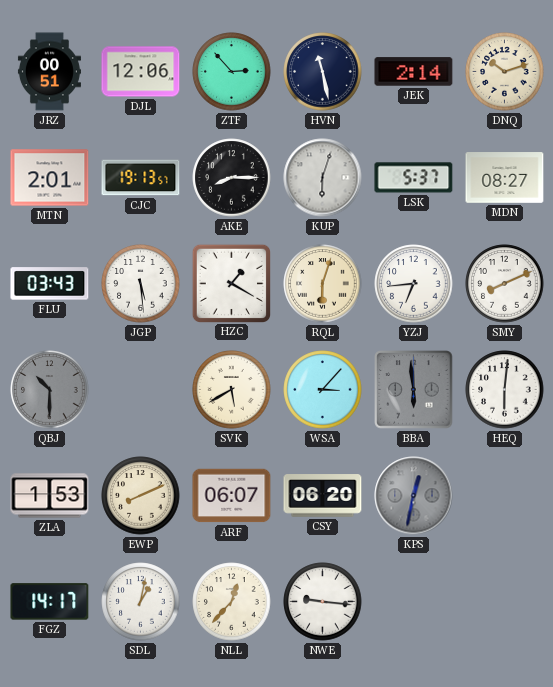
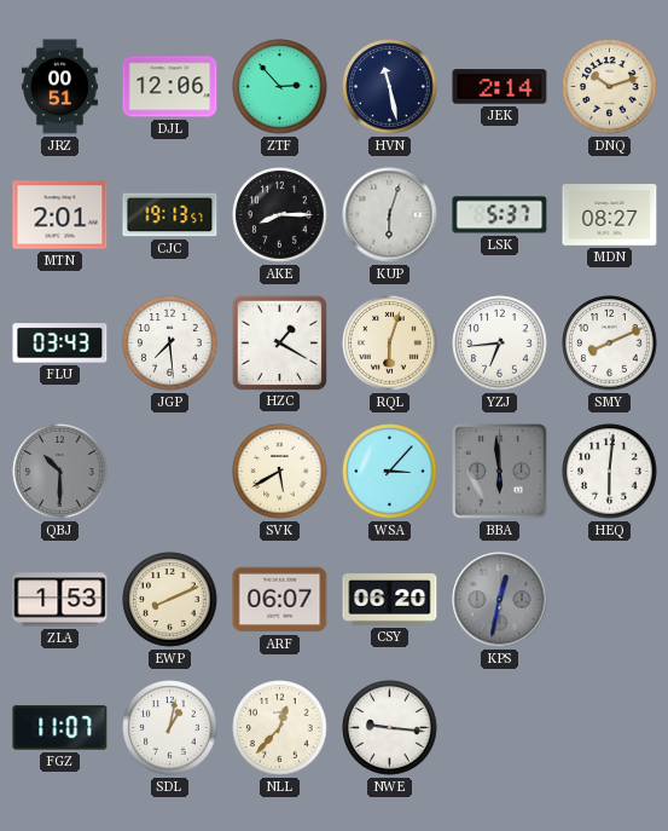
JGP: 5:29 -> 7:29 (170, 344)
FGZ: 14:17 -> 11:07 (60, 728)
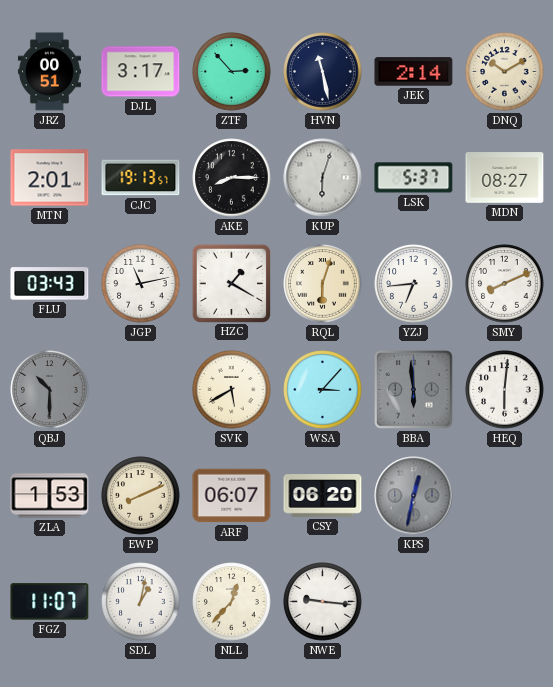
DJL: 12:06 -> 3:17 (141, 72)
DNQ: 10:12 -> 10:10 (505, 72)
JGP: 7:29 -> 11:13 (141, 284)
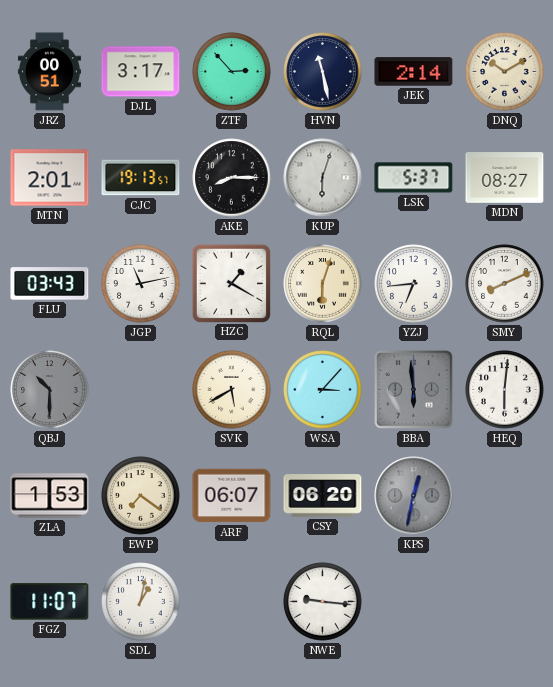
EWP: 8:11 -> 7:21 (141, 496)
NLL: 12:37 -> none (232, 602)
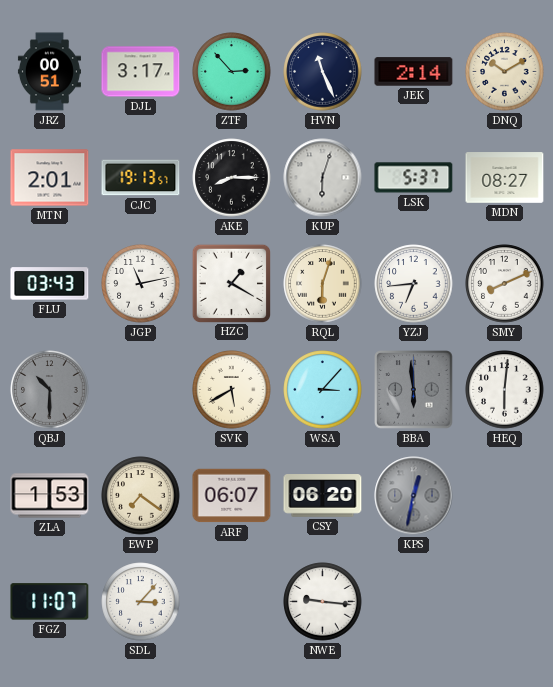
HVN: 11:28 -> 11:26 (323, 72)
SDL: 1:02 -> 3:07 (141, 602)
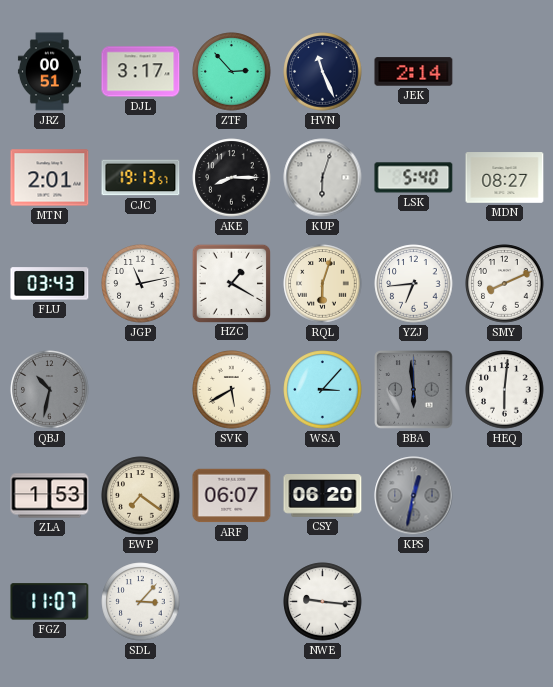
DNQ: 10:10 -> none (505, 72)
LSK: 5:37 -> 5:40 (414, 178)
QBJ: 10:30 -> 10:32 (50, 390)
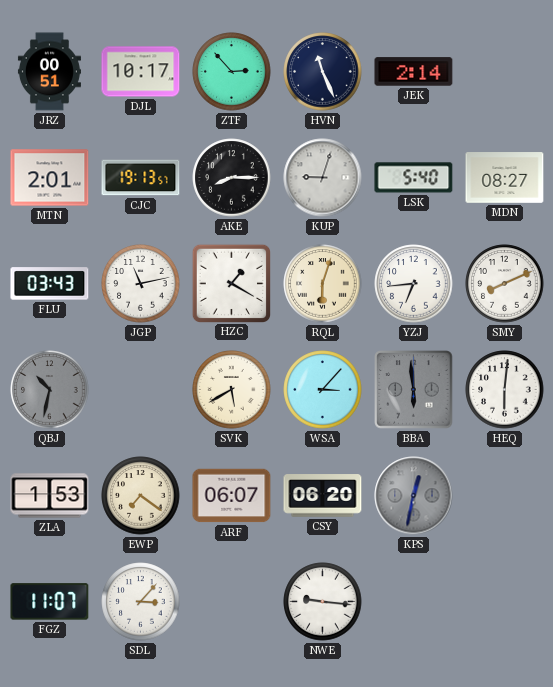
DJL: 3:17 -> 10:17 (141, 72)
KUP: 6:03 -> 9:03 (323, 178)
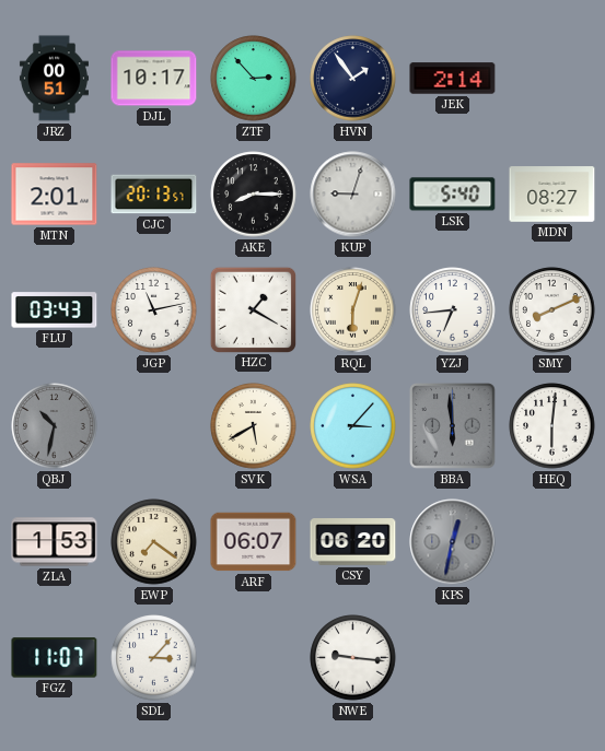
HVN: 11:26 -> 1:54 (353, 79)
CJC: 19:13 -> 20:13 (154, 195)
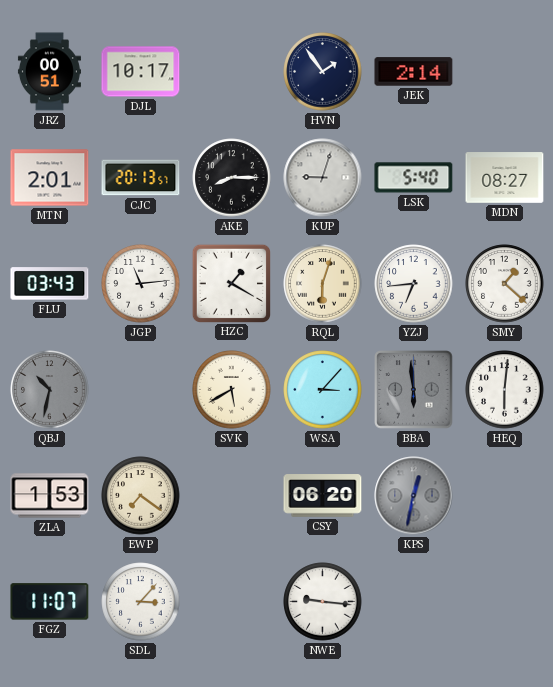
ZTF: 2:53 -> none (254, 79)
JGP: 11:13 -> 11:14 (141, 284)
SMY: 8:11 -> 1:22 (505, 284)
ARF: 06:07 -> none (254, 542)
